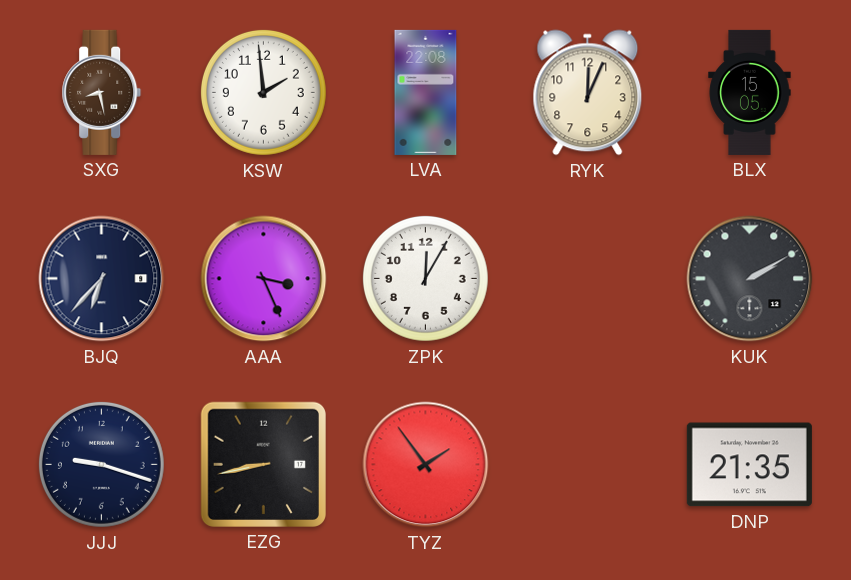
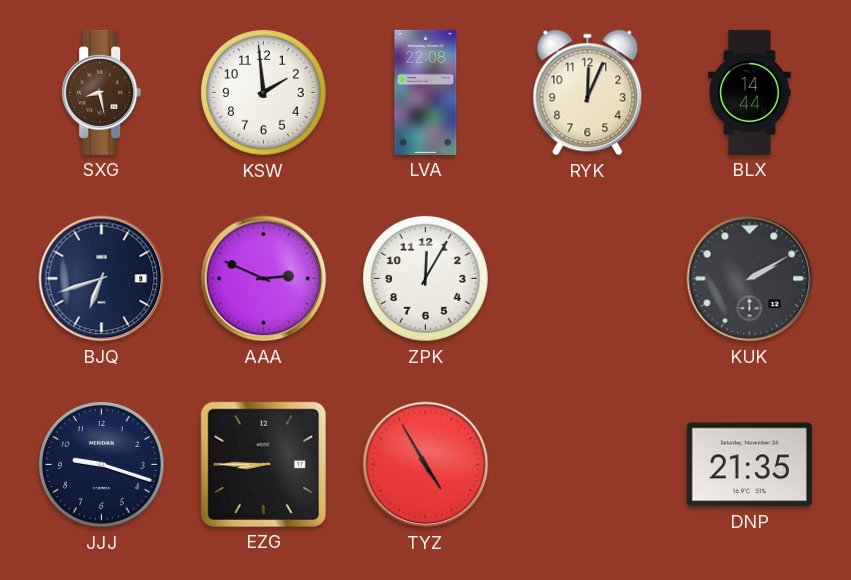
BLX: 15:05 -> 14:44 (750, 92)
BJQ: 6:37 -> 6:42 (102, 279)
AAA: 3:26 -> 2:49 (264, 279)
EZG: 8:43 -> 8:45 (263, 464)
TYZ: 1:54 -> 4:55 (426, 465)
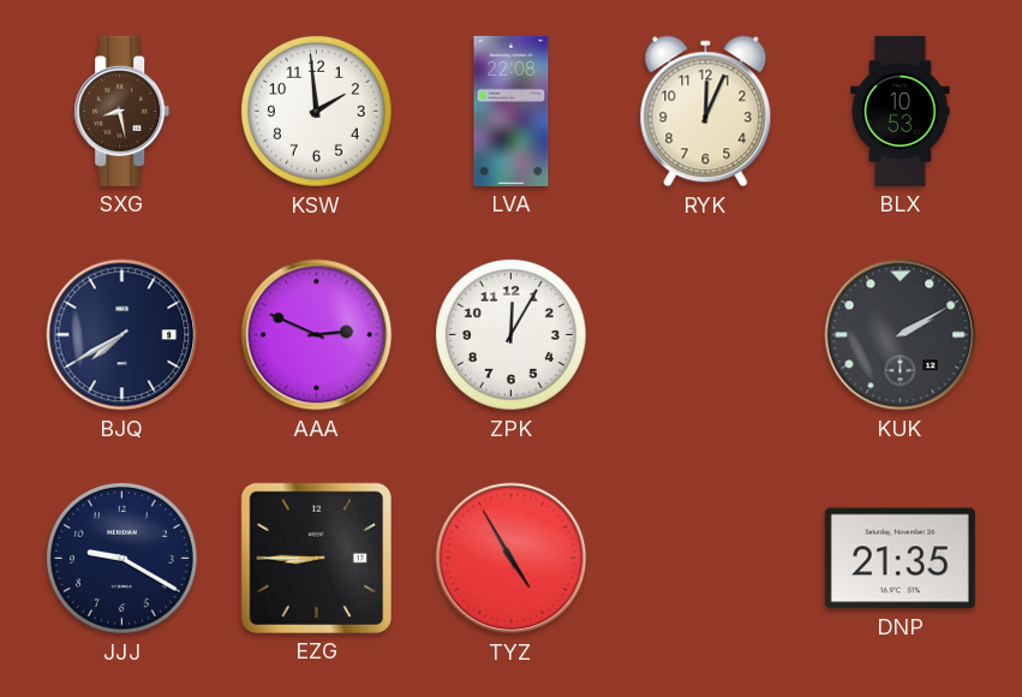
BLX: 14:44 -> 10:53 (901, 111)
BJQ: 6:42 -> 7:40 (122, 335)
JJJ: 9:18 -> 9:20 (121, 558)
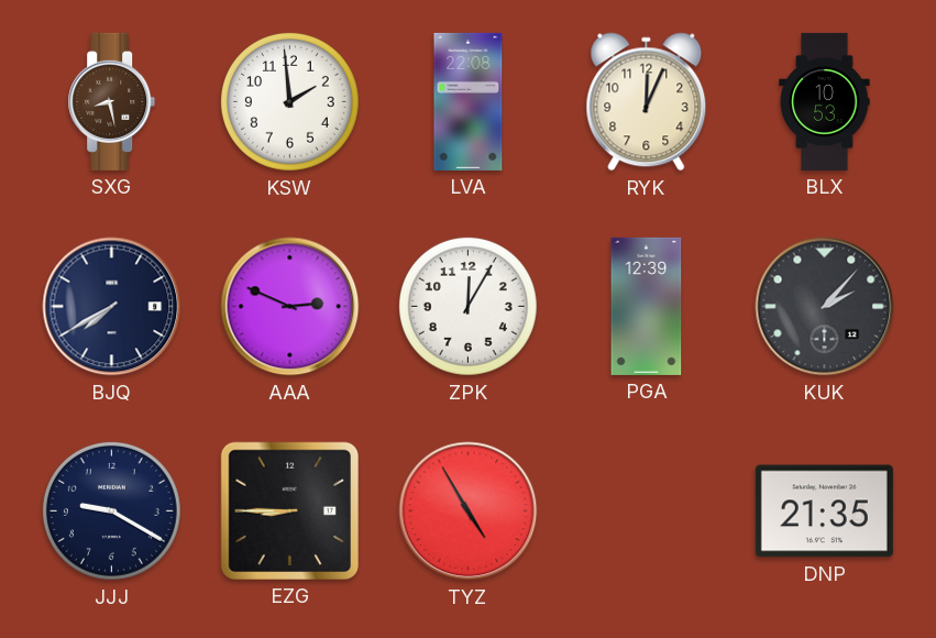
PGA: none -> 12:39 (647, 306)
KUK: 2:10 -> 2:07 (825, 307)
